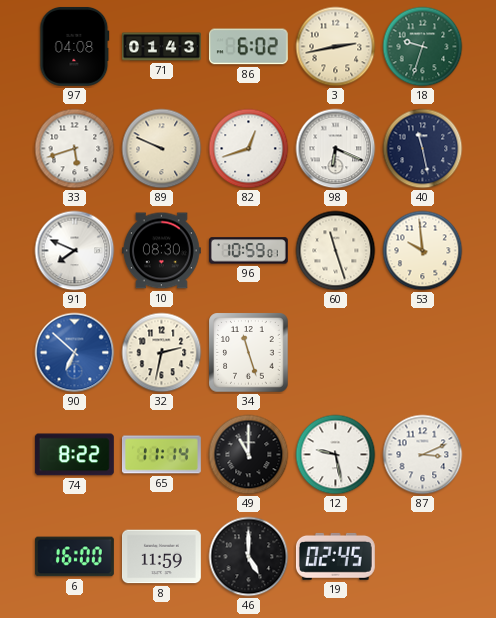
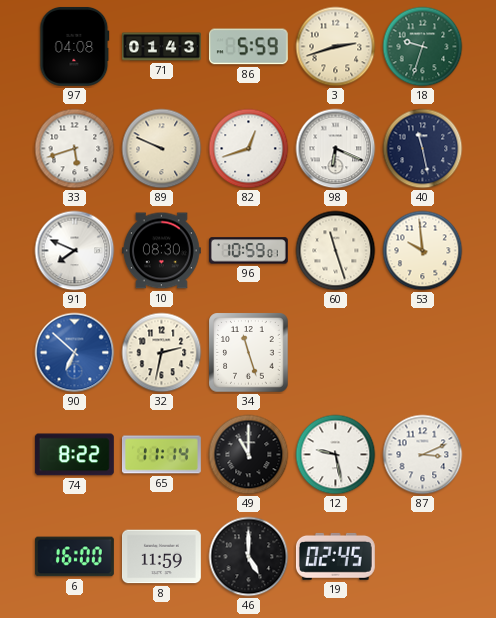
86: 6:02 -> 5:59 (248, 47)
3: 2:43 -> 2:42 (336, 47)
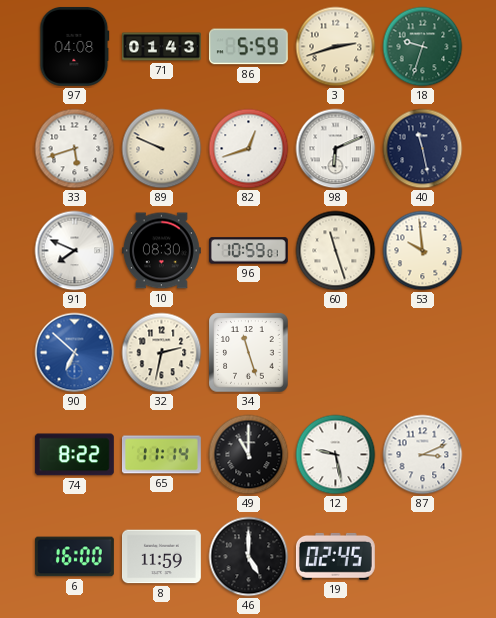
98: 6:19 -> 6:11 (336, 149)
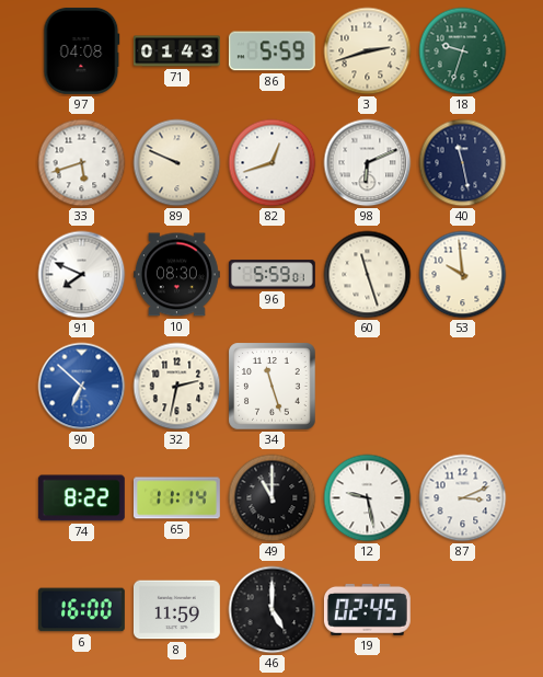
96: 10:59 -> 5:59 (271, 275)
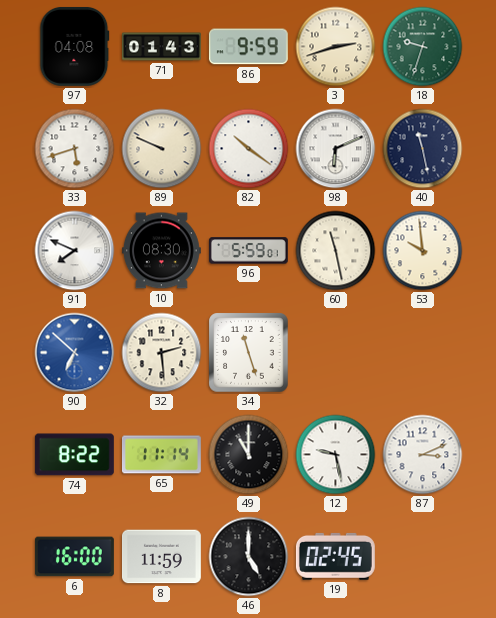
86: 5:59 -> 9:59 (248, 47)
82: 12:42 -> 10:21 (249, 149)
60: 11:27 -> 11:28 (336, 251)
32: 2:32 -> 2:29 (162, 353)
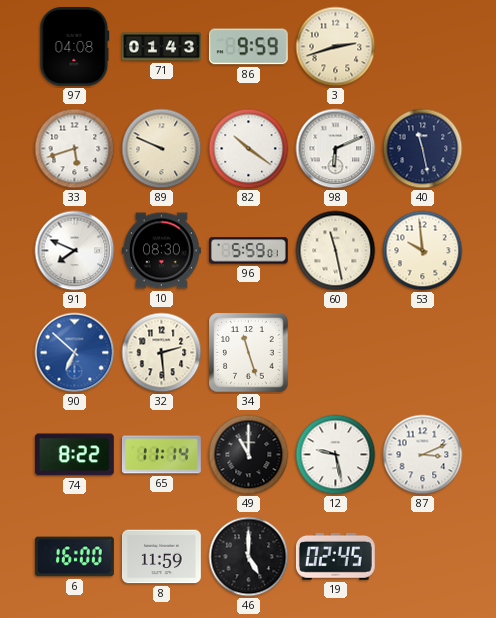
18: 9:33 -> none (423, 47)
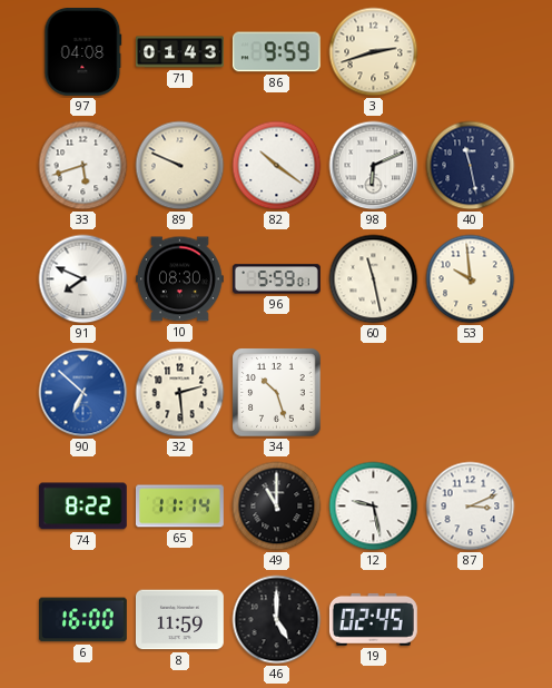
34: 11:27 -> 10:27 (277, 393)
